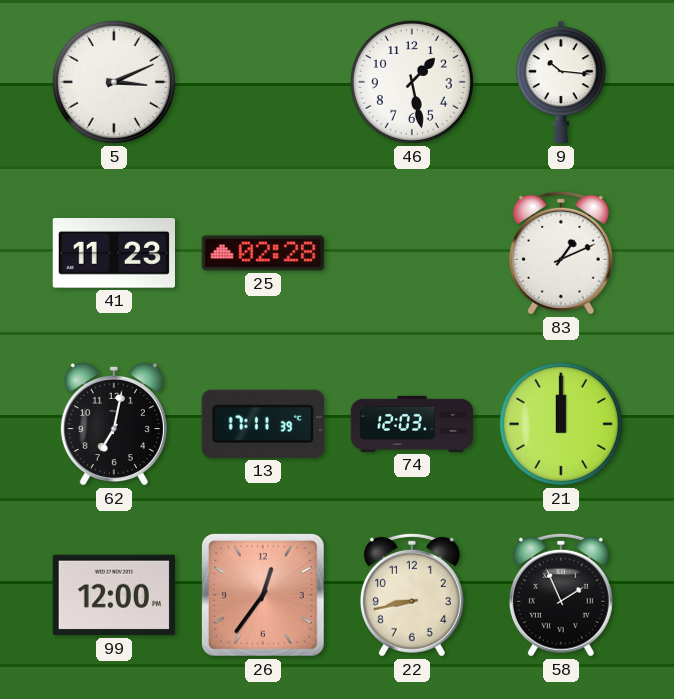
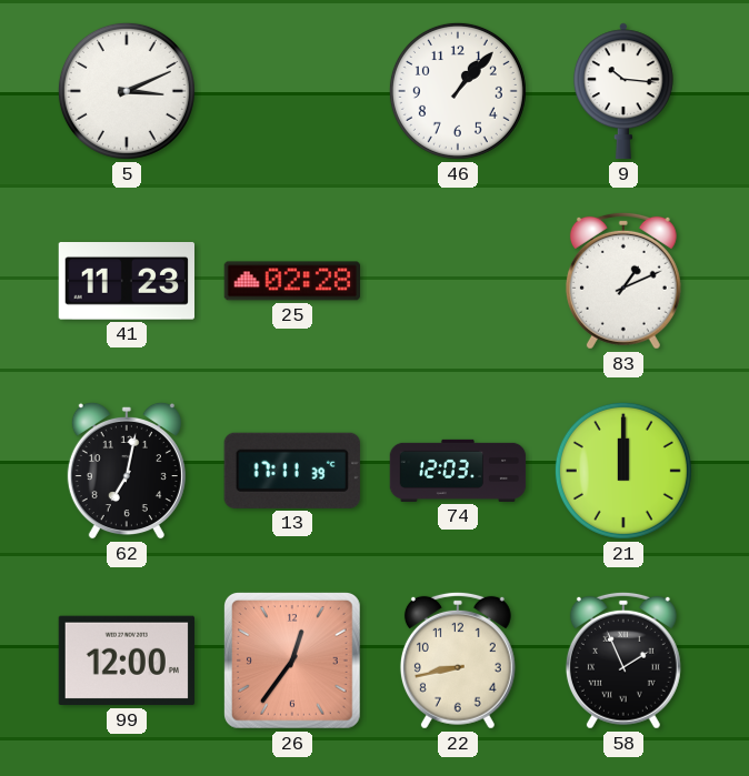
46: 1:28 -> 1:07 (458, 91)
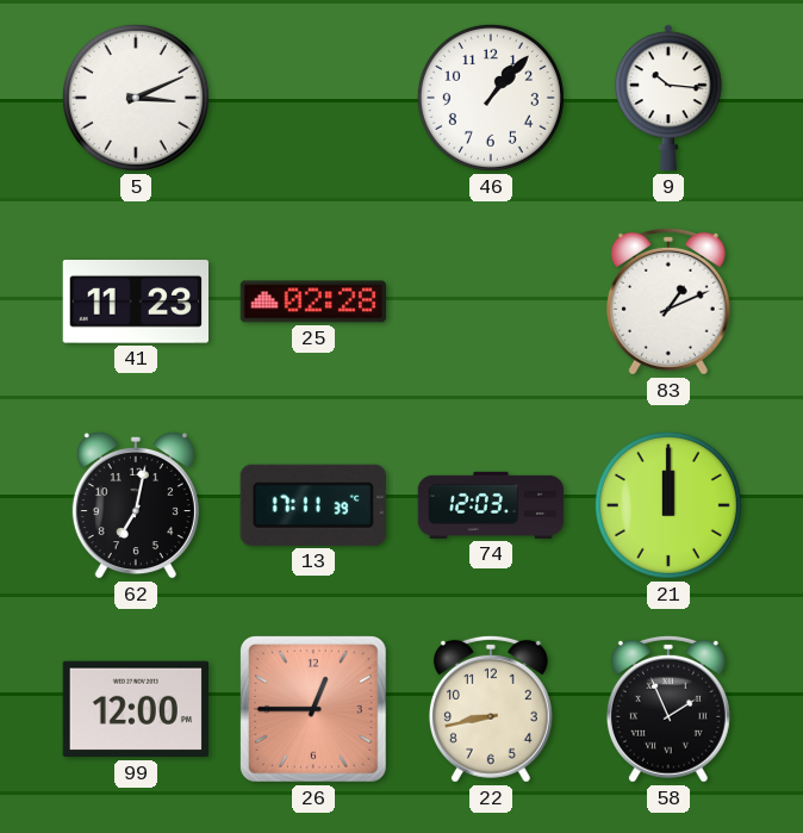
26: 12:36 -> 12:45 (313, 709)
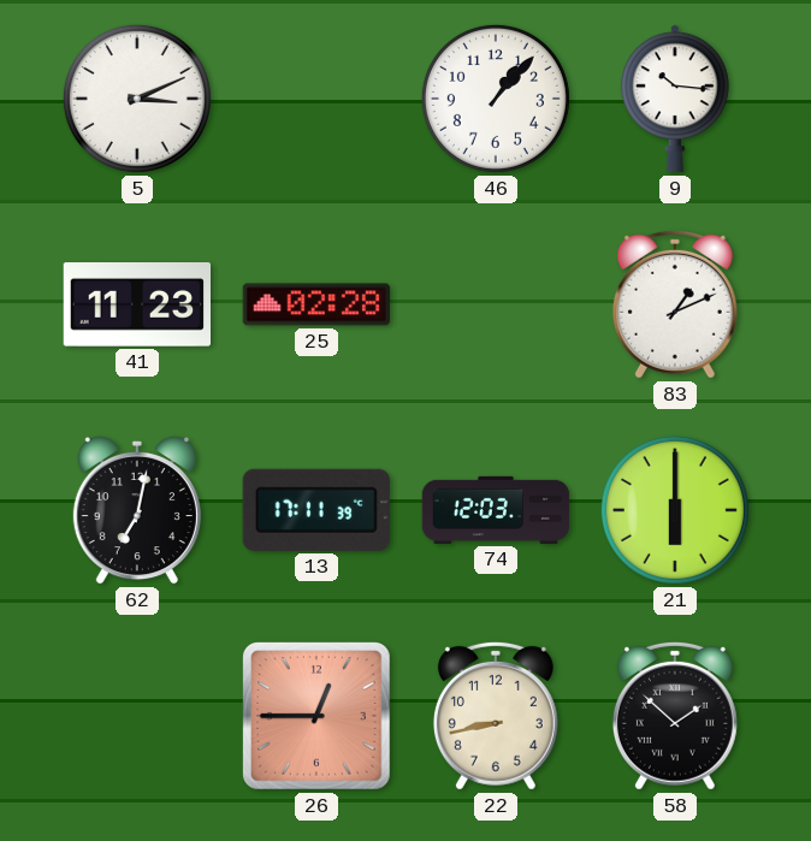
21: 12:00 -> 6:00 (675, 510)
99: 12:00 -> none (135, 709)
58: 1:56 -> 1:52 (675, 716)
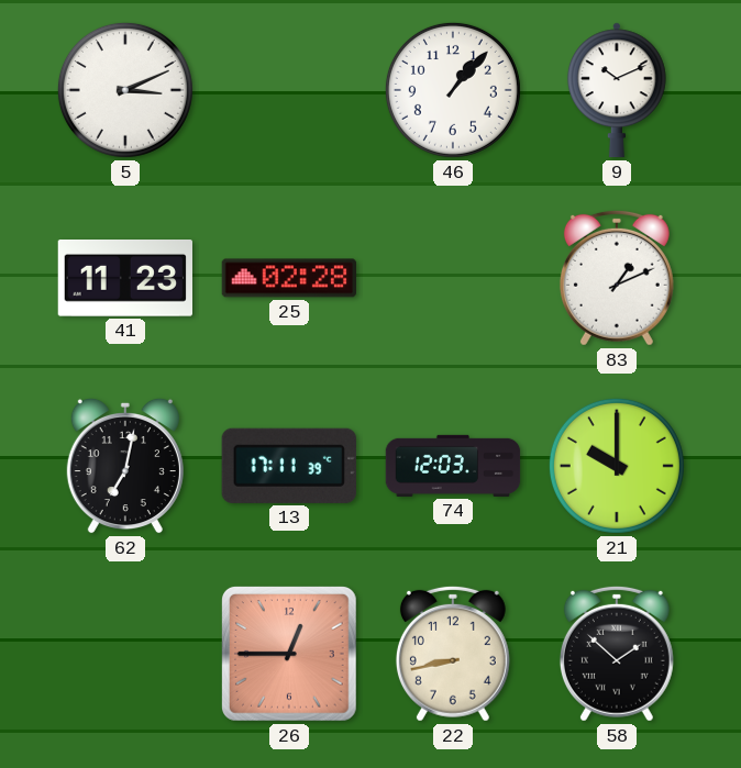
9: 10:16 -> 10:11 (617, 90)
21: 6:00 -> 10:00 (617, 466)
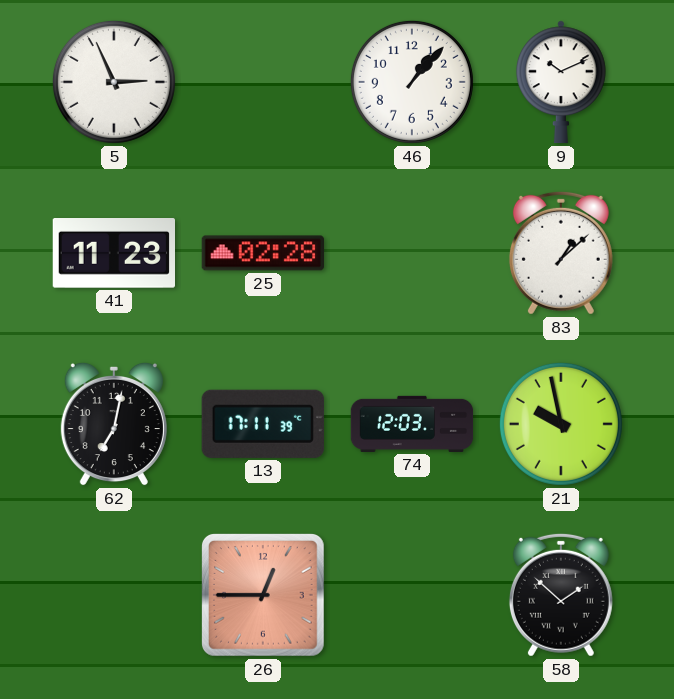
5: 3:11 -> 2:56 (114, 82)
83: 1:11 -> 1:08 (561, 253)
21: 10:00 -> 9:58 (561, 424)
22: 8:43 -> none (453, 654)
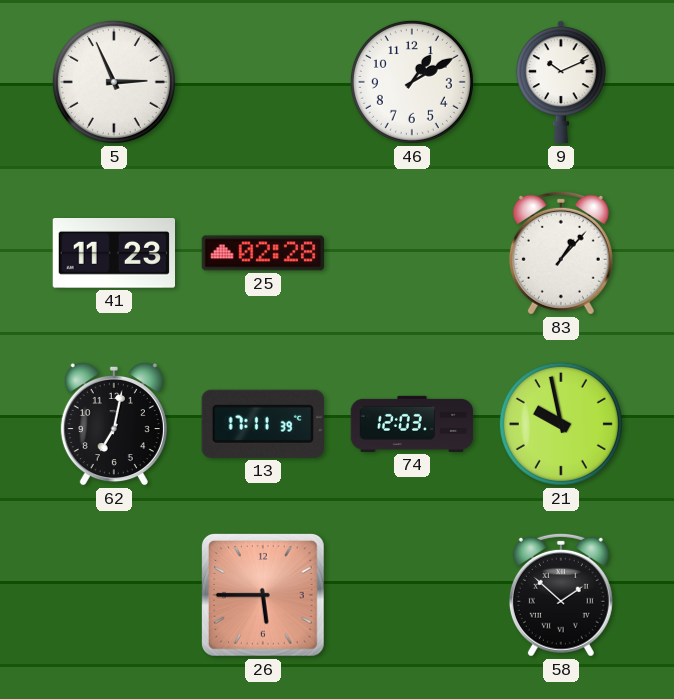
46: 1:07 -> 1:10 (412, 82)
83: 1:08 -> 1:07 (561, 253)
26: 12:45 -> 5:45 (263, 595)
